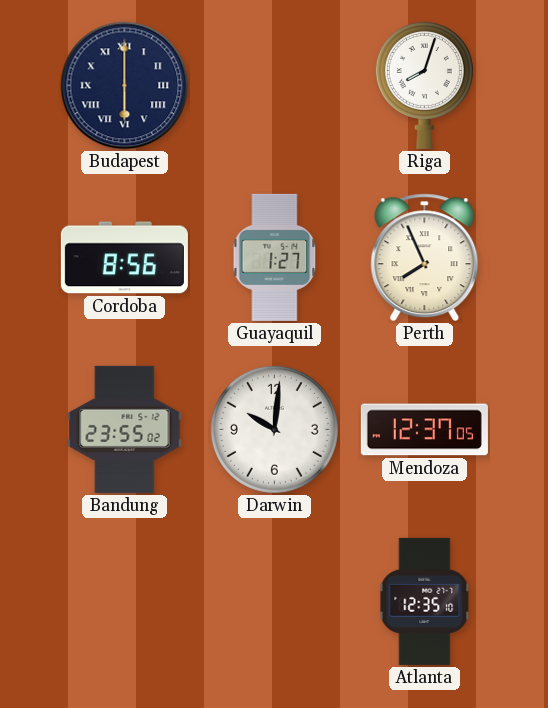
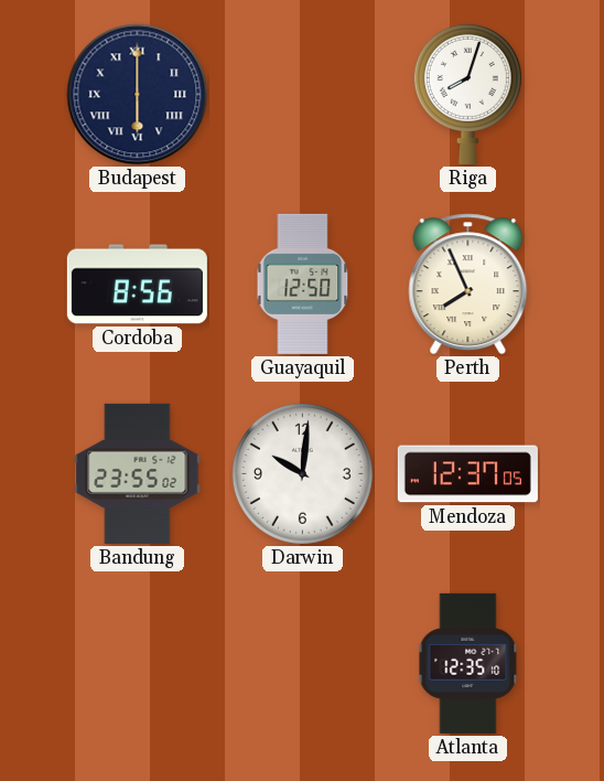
Guayaquil: 1:27 -> 12:50 (303, 283)
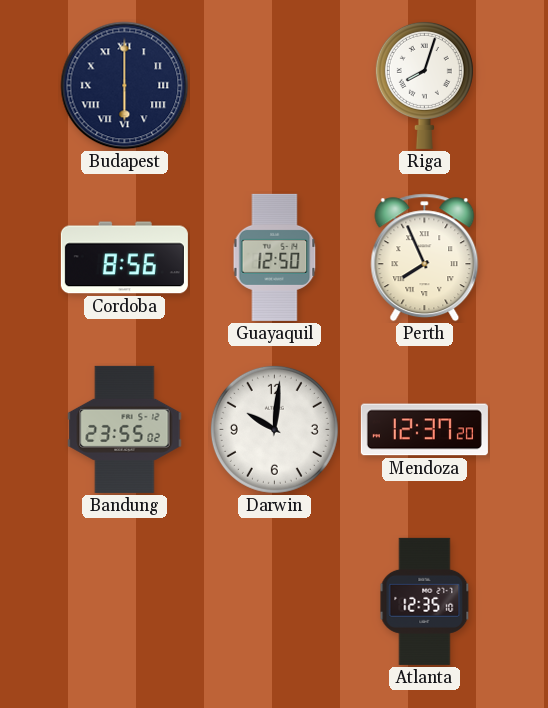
Mendoza: 12:37:05 -> 12:37:20 (424, 430)
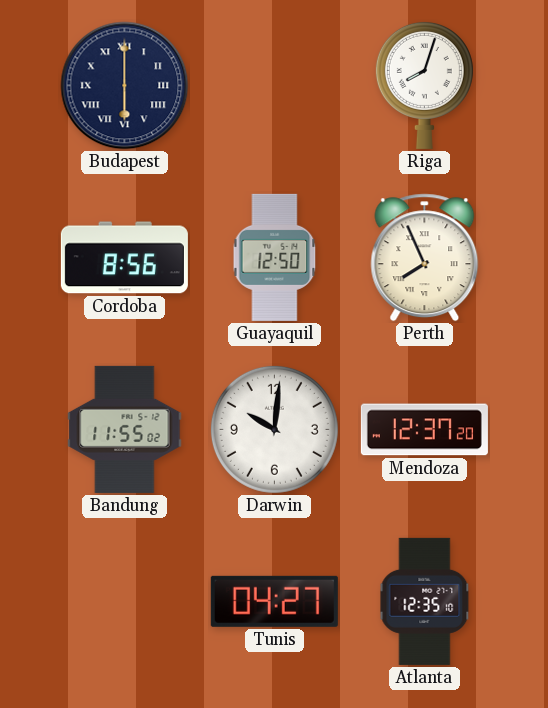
Bandung: 23:55 -> 11:55 (125, 429)
Tunis: none -> 04:27 (274, 601)
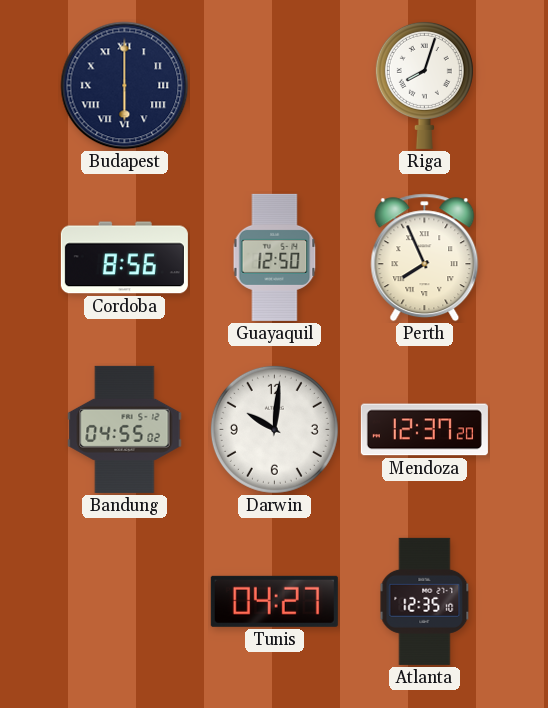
Bandung: 11:55 -> 04:55 (125, 429)
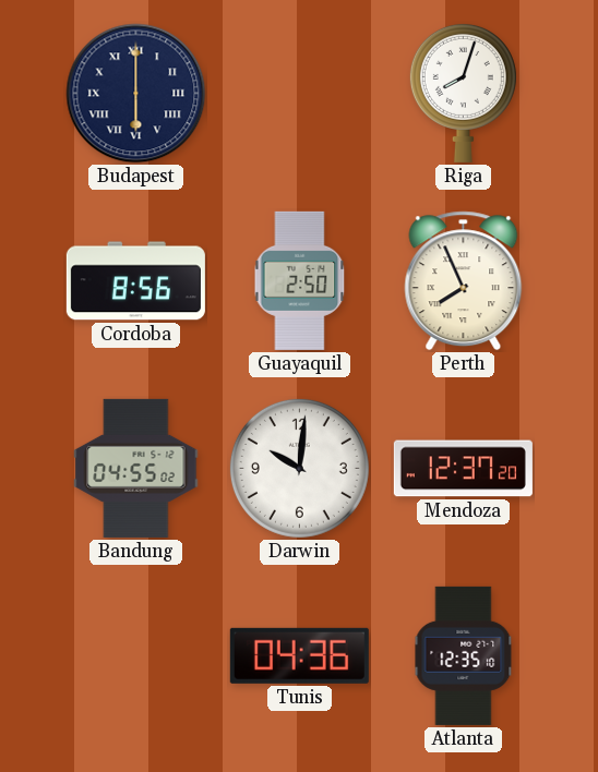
Guayaquil: 12:50 -> 2:50 (300, 280)
Tunis: 04:27 -> 04:36 (299, 655)
